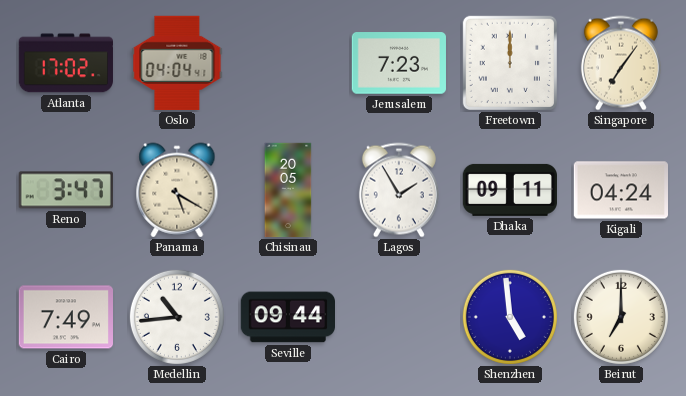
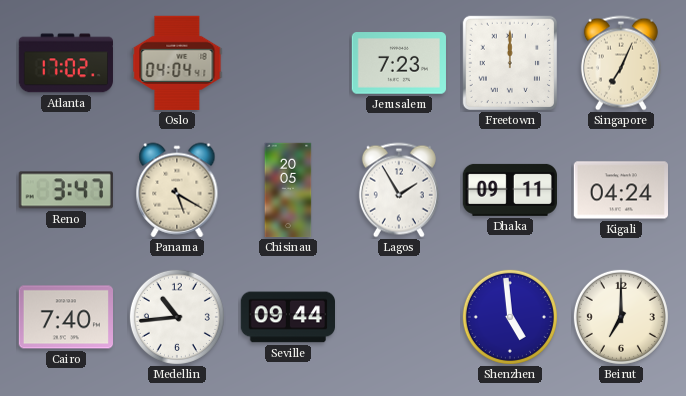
Singapore: 7:06 -> 7:04 (621, 63)
Cairo: 7:49 -> 7:40 (65, 317)
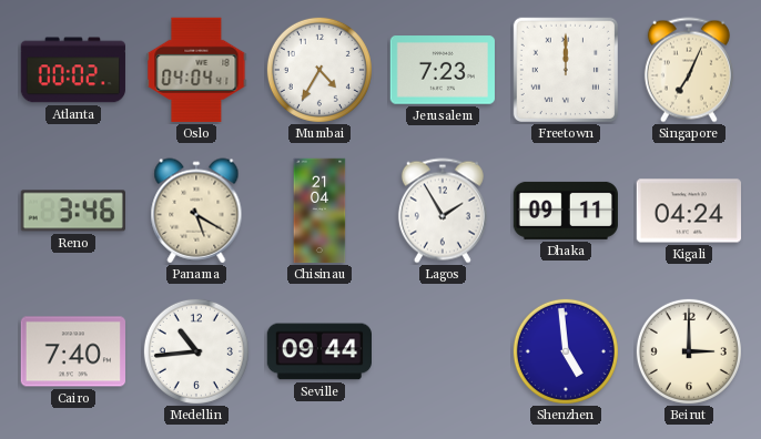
Atlanta: 17:02 -> 00:02 (73, 70)
Mumbai: none -> 4:35 (319, 70)
Reno: 3:47 -> 3:46 (73, 211)
Chisinau: 20:05 -> 21:04 (319, 211)
Beirut: 7:00 -> 3:00 (689, 351)
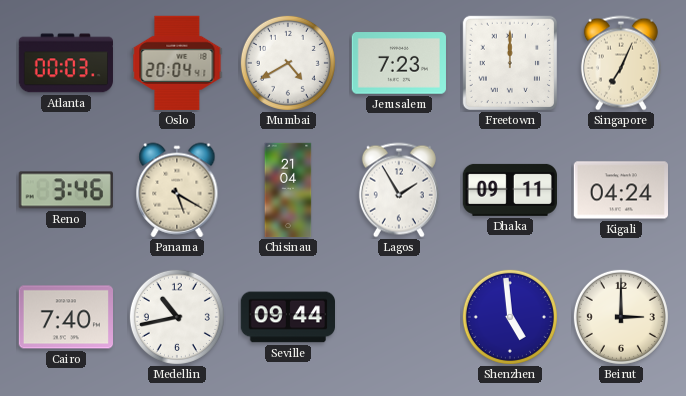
Atlanta: 00:02 -> 00:03 (66, 63)
Oslo: 04:04 -> 20:04 (177, 63)
Mumbai: 4:35 -> 4:40 (288, 63)
Medellin: 10:44 -> 10:43 (177, 317)
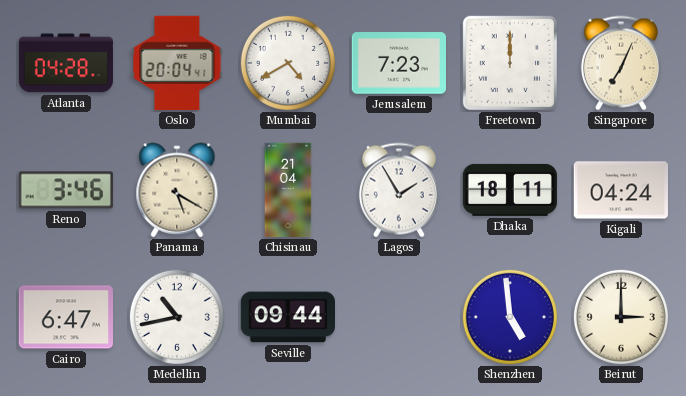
Atlanta: 00:03 -> 04:28 (66, 63)
Dhaka: 09:11 -> 18:11 (510, 190)
Cairo: 7:40 -> 6:47 (65, 317)
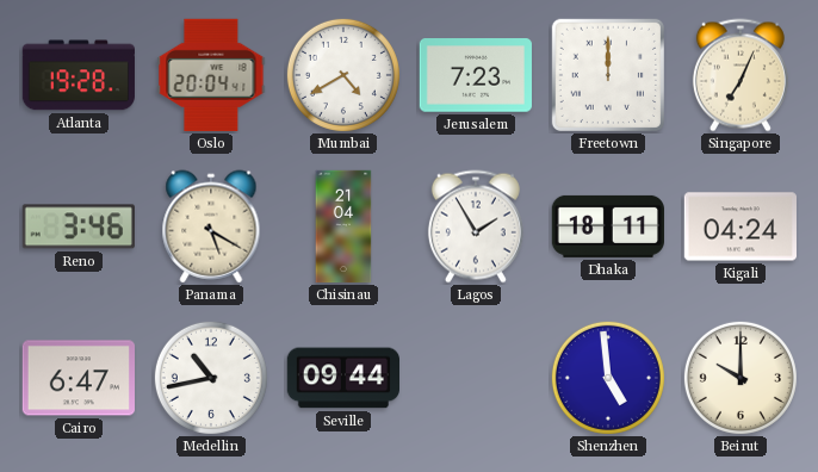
Atlanta: 04:28 -> 19:28 (79, 75)
Beirut: 3:00 -> 10:00 (740, 378)
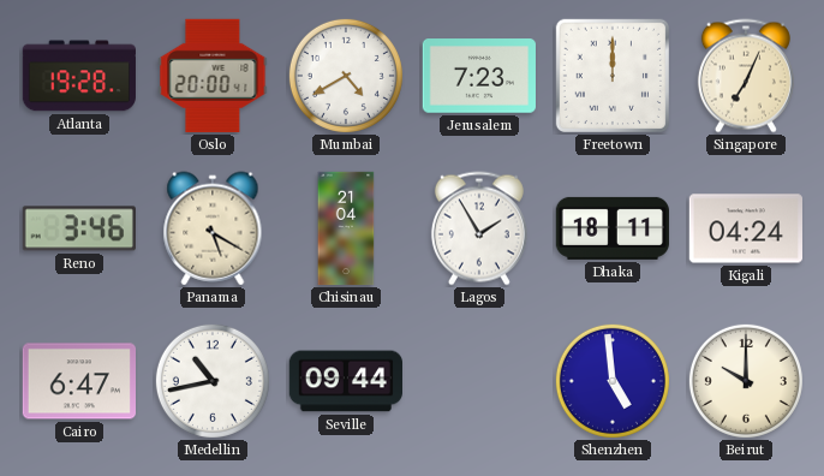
Oslo: 20:04 -> 20:00 (213, 76)
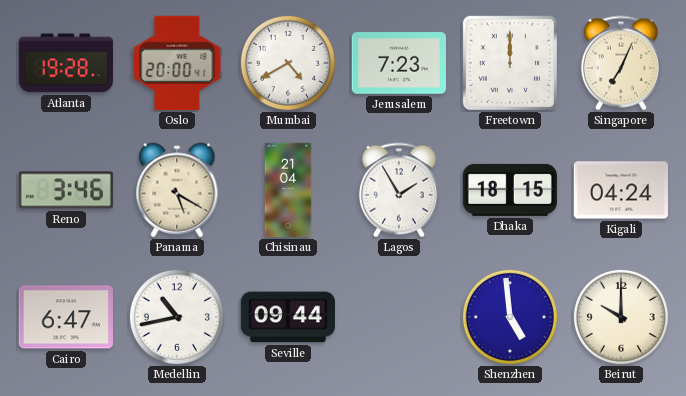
Dhaka: 18:11 -> 18:15 (510, 190)
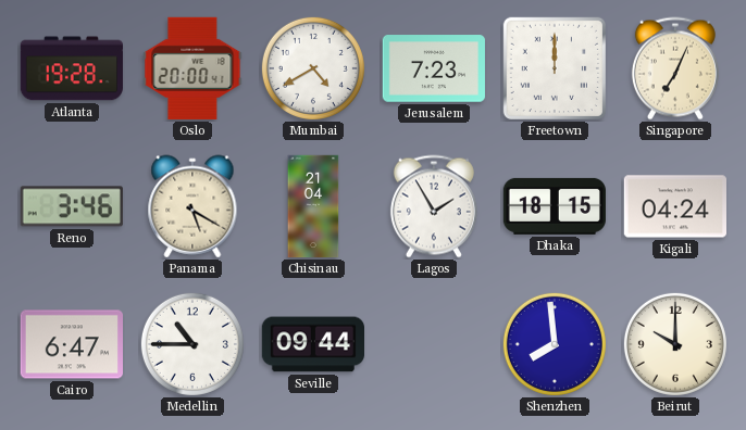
Medellin: 10:43 -> 10:45 (192, 344)
Shenzhen: 4:59 -> 7:59 (555, 344)
